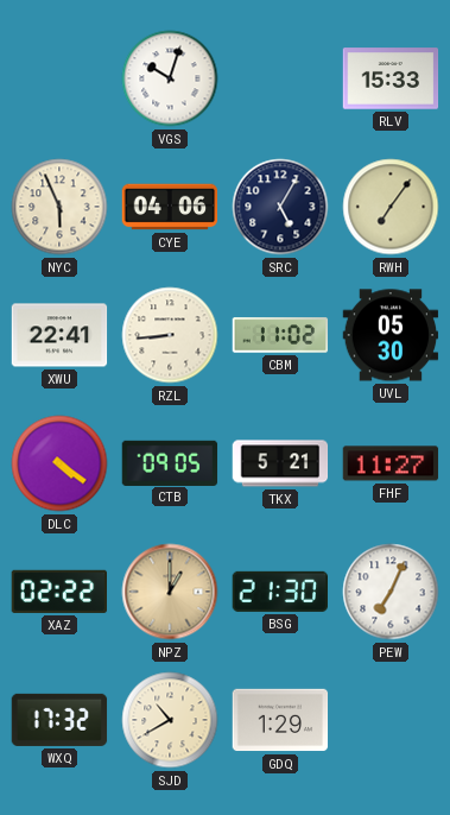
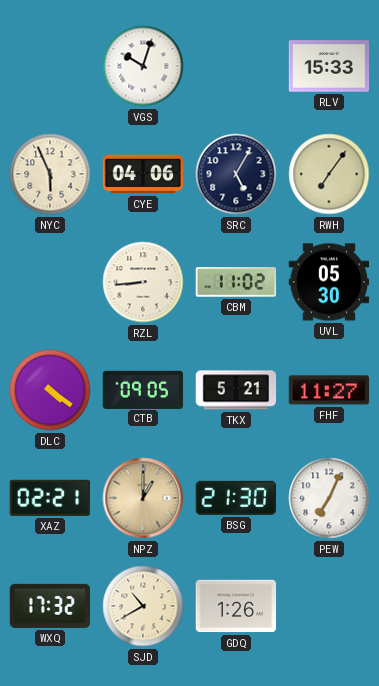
XWU: 22:41 -> none (59, 335)
XAZ: 02:22 -> 02:21 (49, 498)
GDQ: 1:29 -> 1:26 (236, 606)
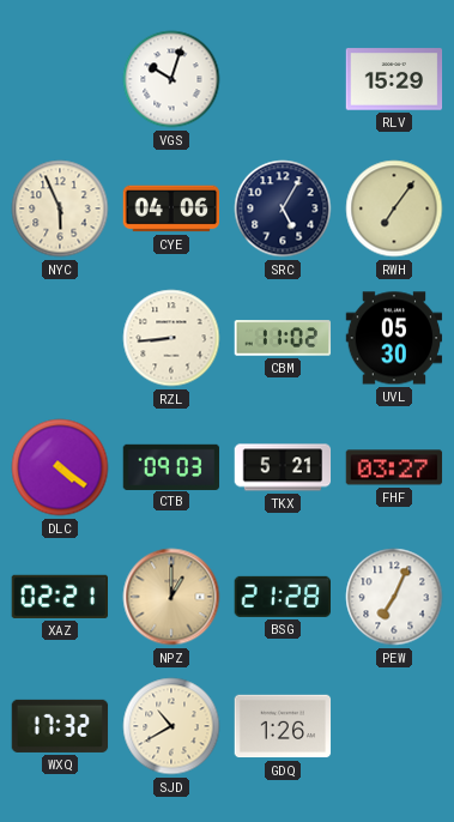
RLV: 15:33 -> 15:29 (394, 79)
CTB: 09:05 -> 09:03 (171, 466)
FHF: 11:27 -> 03:27 (394, 467)
BSG: 21:30 -> 21:28 (282, 597)
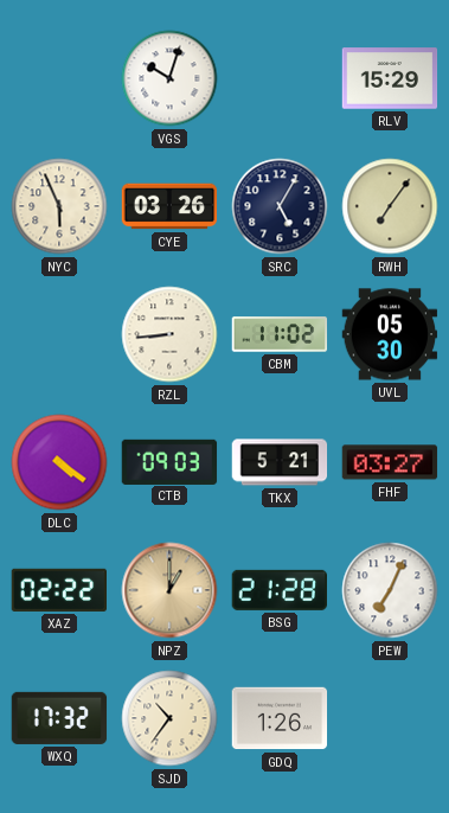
CYE: 04:06 -> 03:26 (169, 206)
XAZ: 02:21 -> 02:22 (58, 590)
SJD: 10:40 -> 10:36 (169, 718)
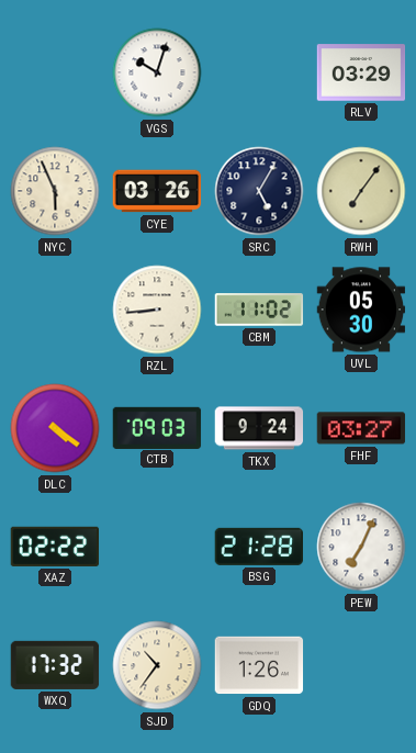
RLV: 15:29 -> 03:29 (361, 72)
TKX: 5:21 -> 9:24 (259, 428)
NPZ: 1:00 -> none (169, 590)
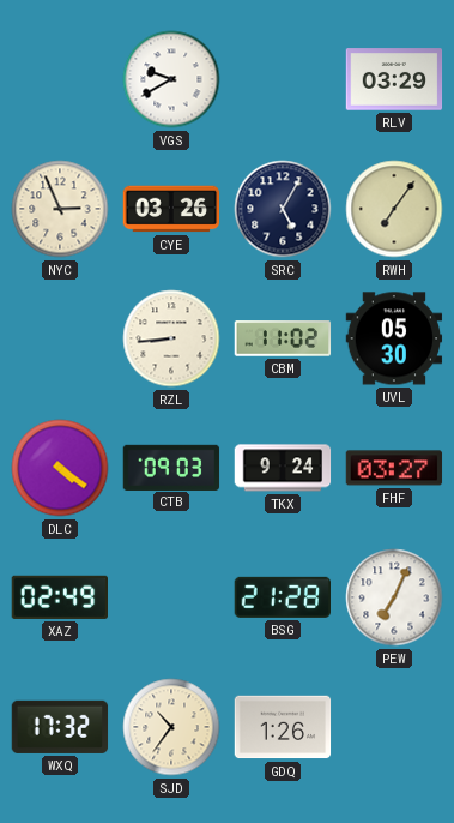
VGS: 10:03 -> 9:40 (171, 79)
NYC: 5:56 -> 2:56 (60, 209)
XAZ: 02:22 -> 02:49 (59, 597)
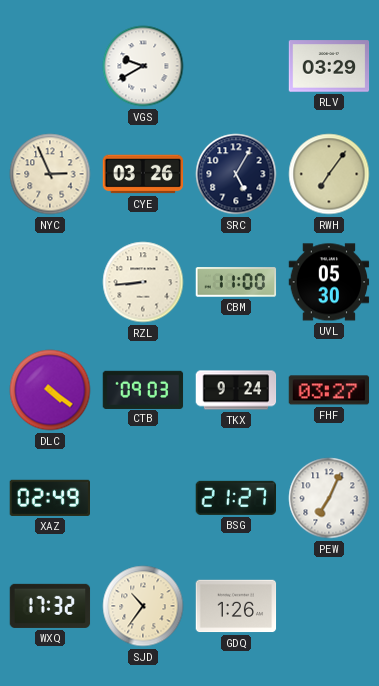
CBM: 11:02 -> 11:00 (236, 282)
BSG: 21:28 -> 21:27 (235, 498)
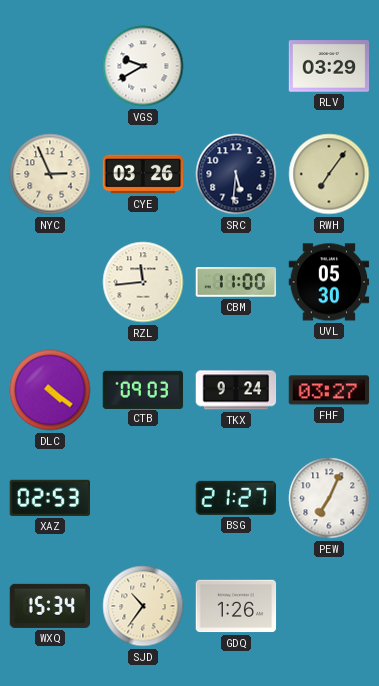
SRC: 5:05 -> 5:31 (236, 174)
RZL: 8:44 -> 11:44 (143, 282)
XAZ: 02:49 -> 02:53 (49, 498)
WXQ: 17:32 -> 15:34 (50, 606)
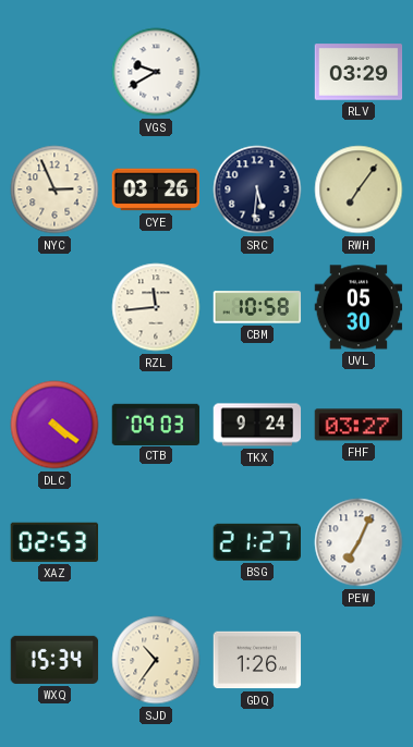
CBM: 11:00 -> 10:58 (257, 307)
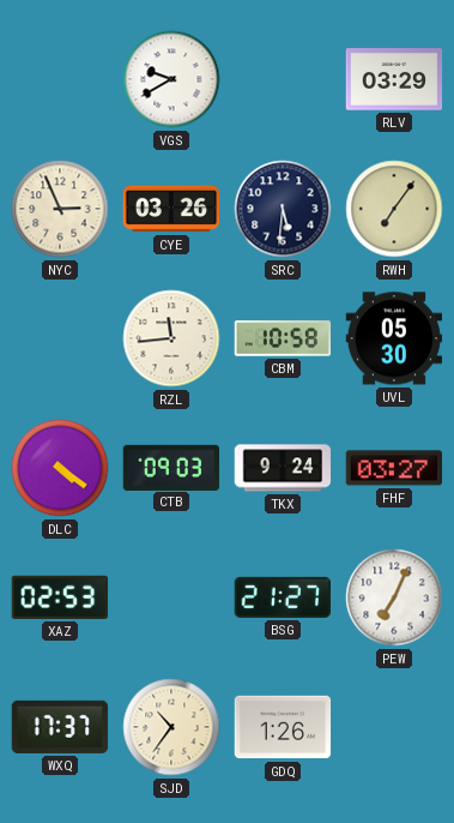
WXQ: 15:34 -> 17:37 (60, 727)
